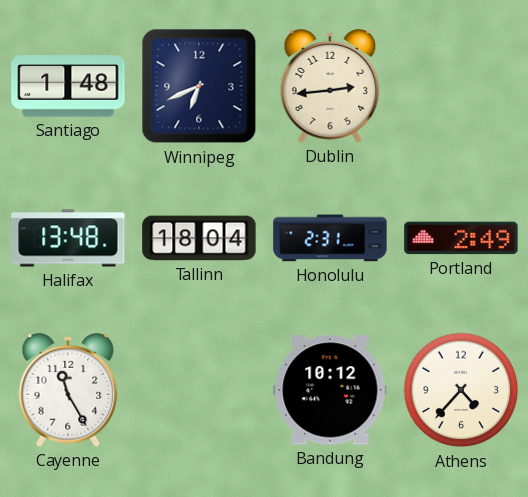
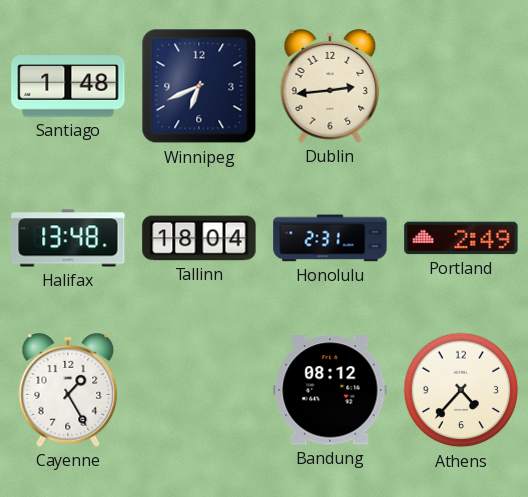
Cayenne: 11:25 -> 1:25 (68, 390)
Bandung: 10:12 -> 08:12 (330, 390)
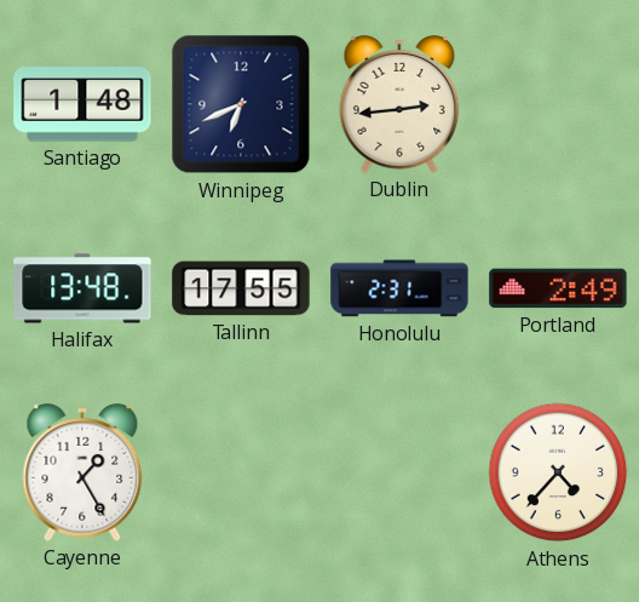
Tallinn: 18:04 -> 17:55 (241, 288)
Bandung: 08:12 -> none (330, 390)
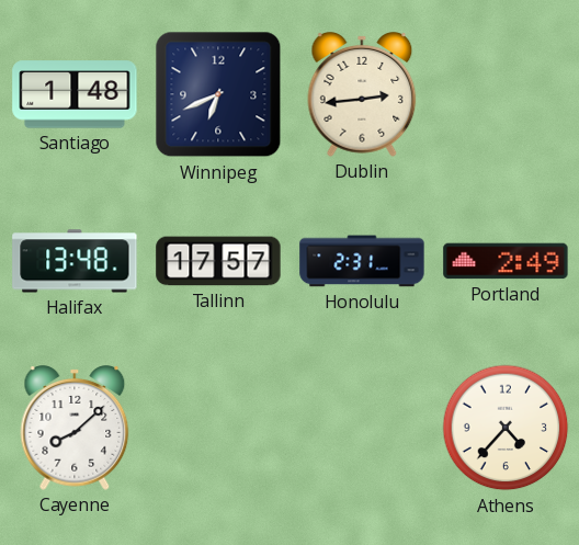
Tallinn: 17:55 -> 17:57 (218, 261)
Cayenne: 1:25 -> 8:08 (75, 428)
